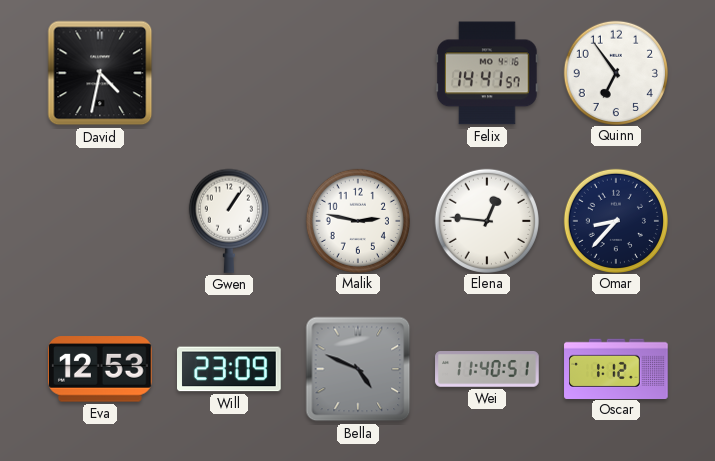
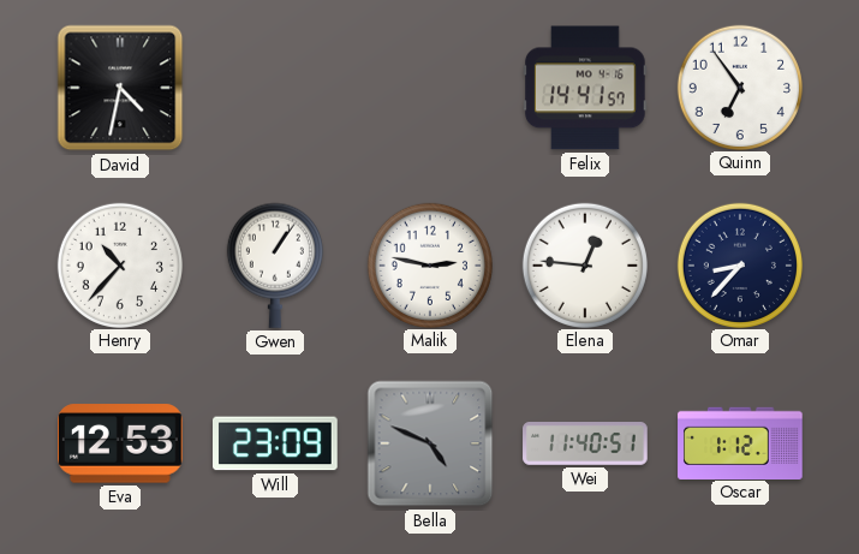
Henry: none -> 10:37 (119, 264)
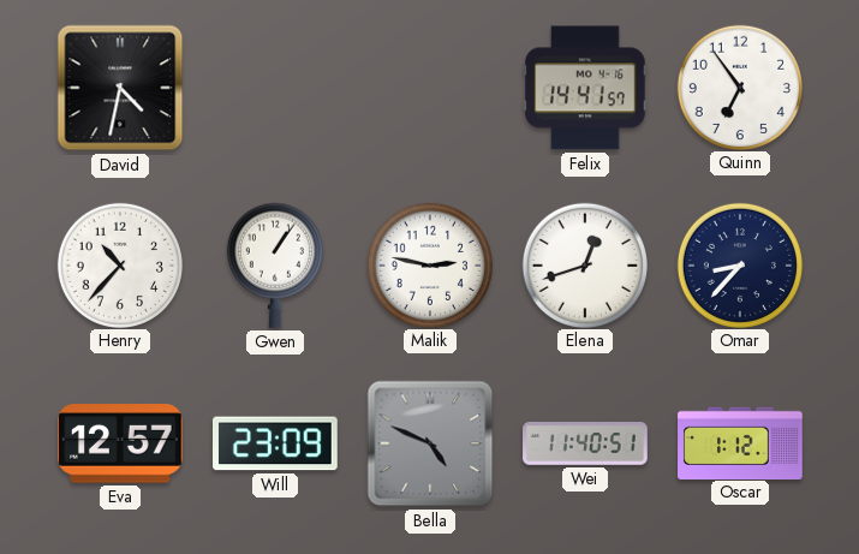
Elena: 12:46 -> 12:42 (584, 264)
Eva: 12:53 -> 12:57 (120, 443)
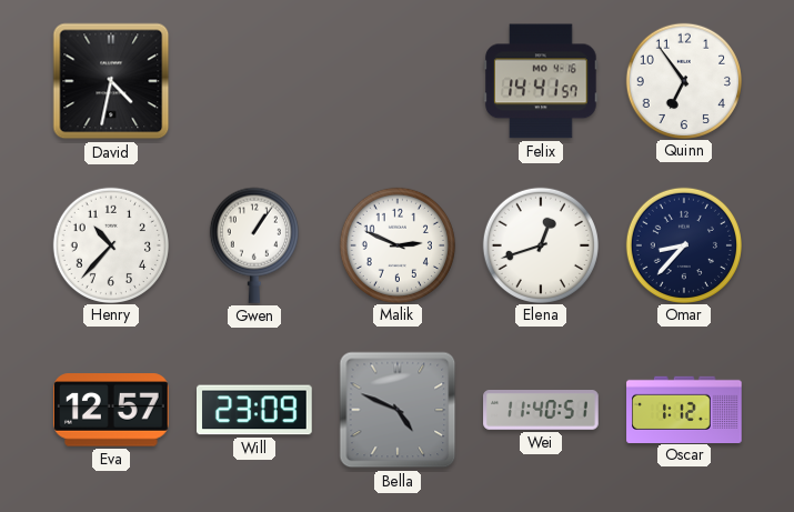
Malik: 2:47 -> 2:49 (396, 244)
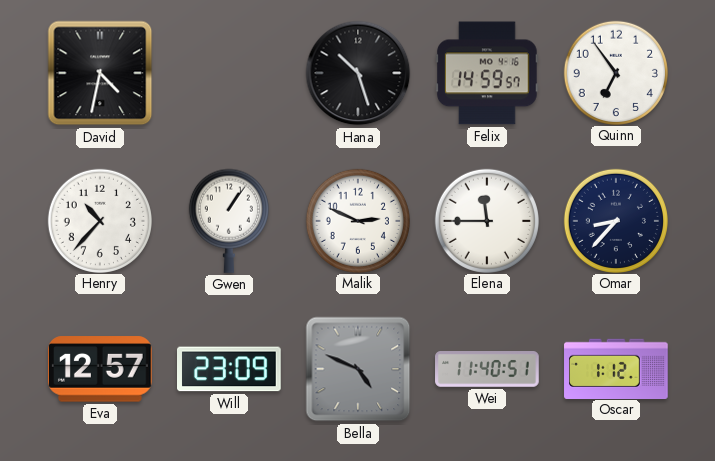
Hana: none -> 10:27 (358, 73)
Felix: 14:41 -> 14:59 (488, 73)
Elena: 12:42 -> 11:45 (486, 220)
